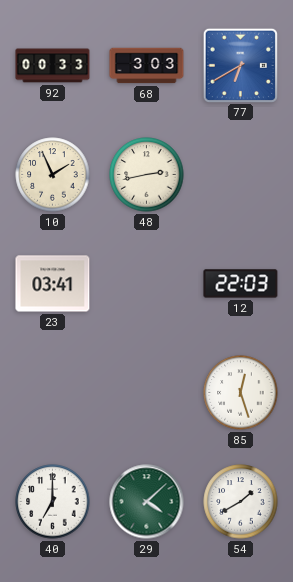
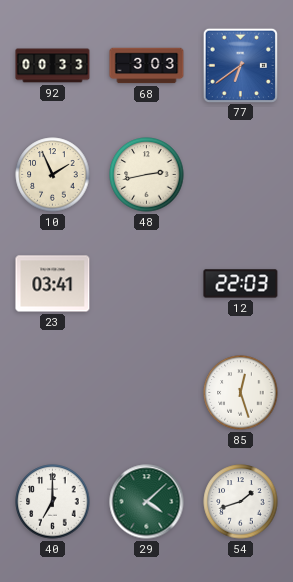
77: 6:40 -> 6:39 (240, 65)
54: 1:40 -> 1:42 (241, 502)
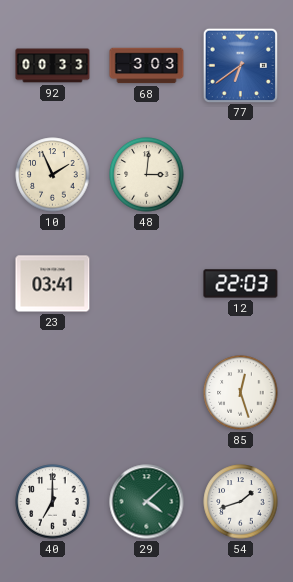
48: 2:43 -> 3:01 (147, 175)
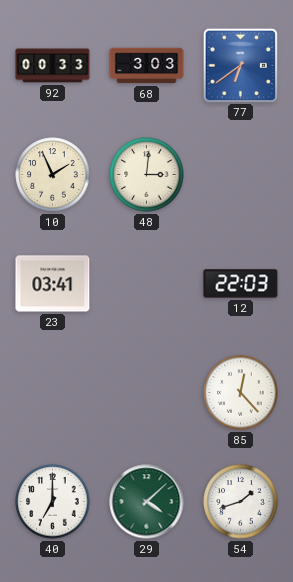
85: 12:27 -> 12:23 (241, 393)
